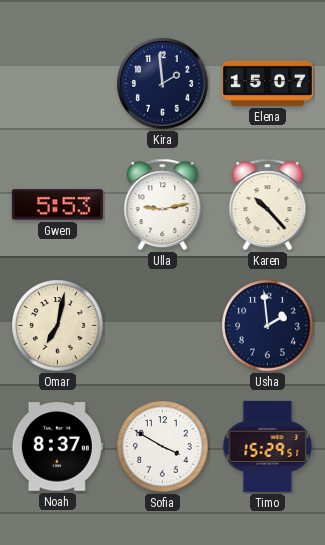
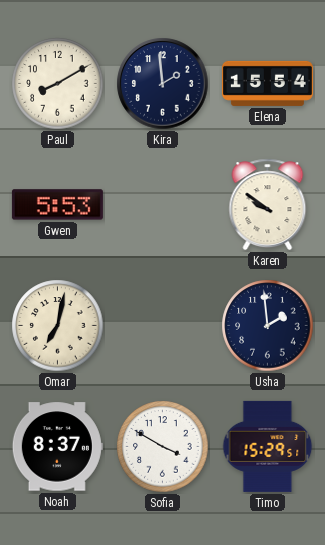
Paul: none -> 8:10 (58, 84)
Elena: 15:07 -> 15:54 (267, 83)
Ulla: 9:13 -> none (163, 205)
Karen: 10:23 -> 9:51 (268, 205)
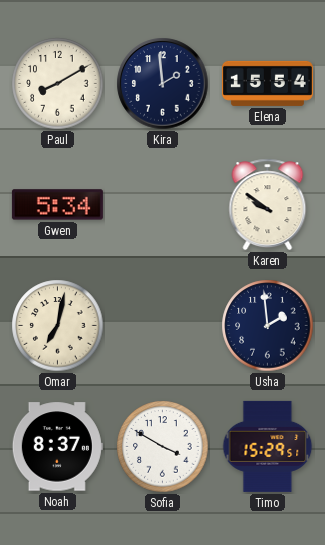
Gwen: 5:53 -> 5:34 (57, 205)
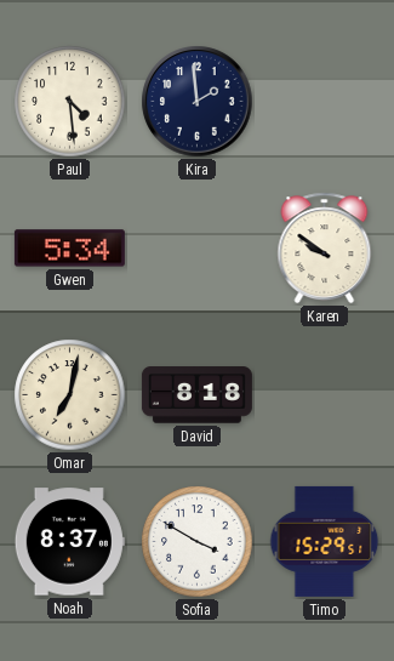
Paul: 8:10 -> 4:29 (70, 102)
Elena: 15:54 -> none (267, 83)
David: none -> 8:18 (196, 395)
Usha: 1:59 -> none (268, 326)
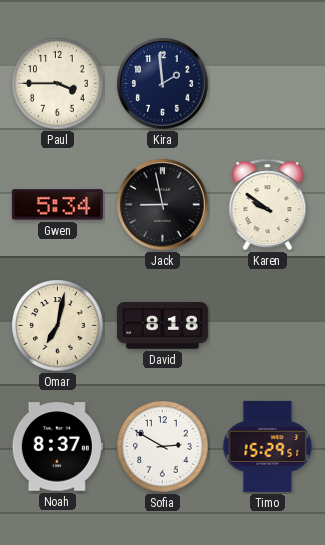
Paul: 4:29 -> 3:45 (58, 84)
Jack: none -> 8:58 (163, 205)
Sofia: 3:50 -> 2:50 (163, 447)
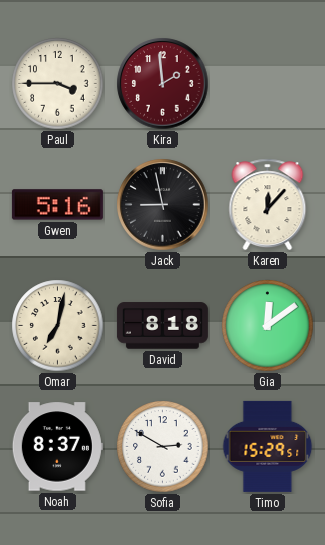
Kira dial: navy -> burgundy (163, 84)
Gwen: 5:34 -> 5:16 (57, 205)
Karen: 9:51 -> 12:07 (268, 205)
Gia: none -> 12:09 (268, 326)
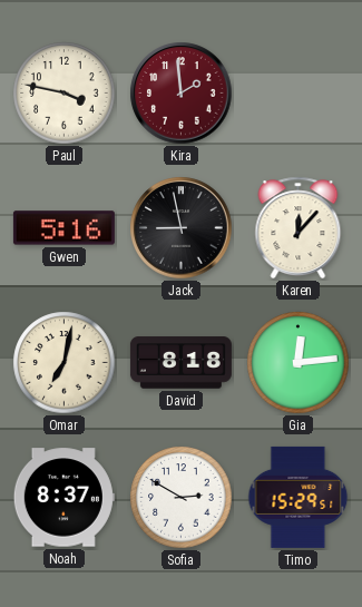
Paul: 3:45 -> 3:47 (65, 94)
Gia: 12:09 -> 12:14 (299, 363)
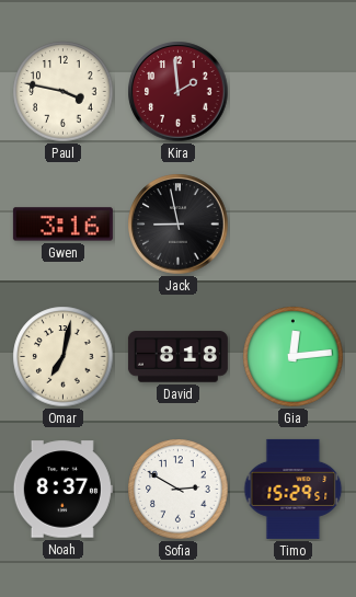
Gwen: 5:16 -> 3:16 (62, 225)
Karen: 12:07 -> none (299, 228)
